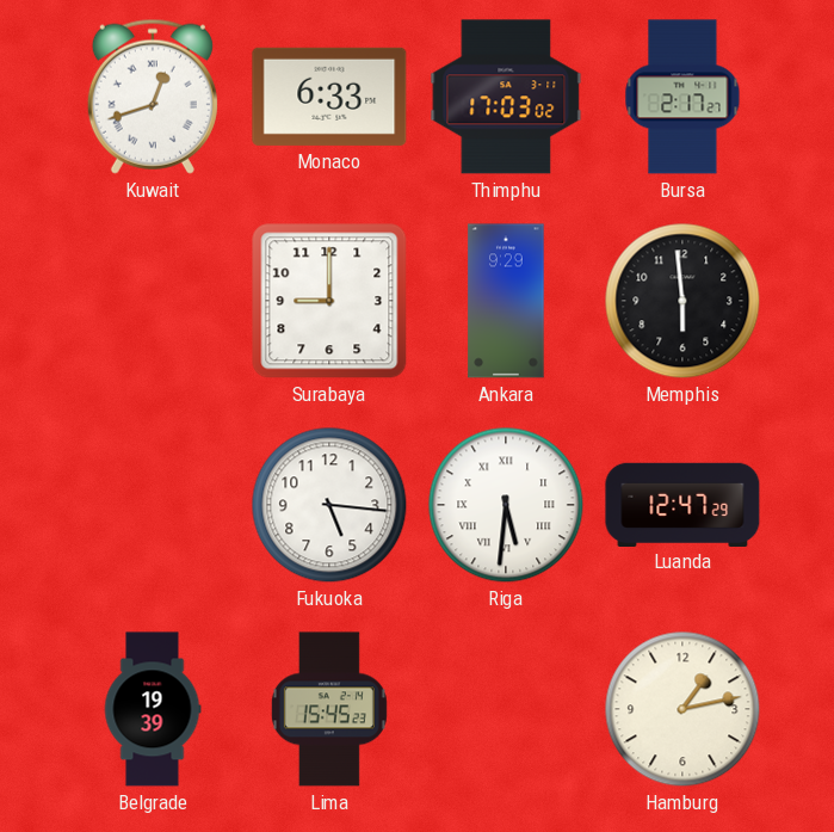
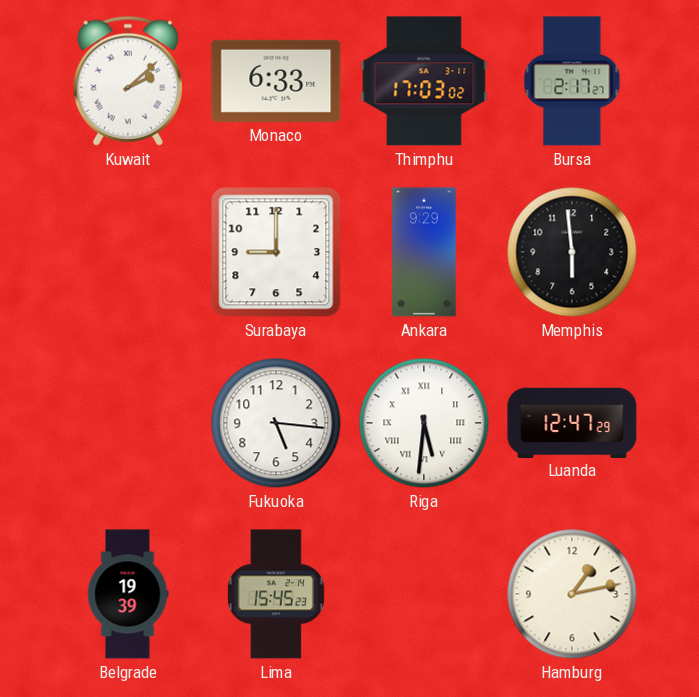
Kuwait: 12:42 -> 2:08 (128, 81)
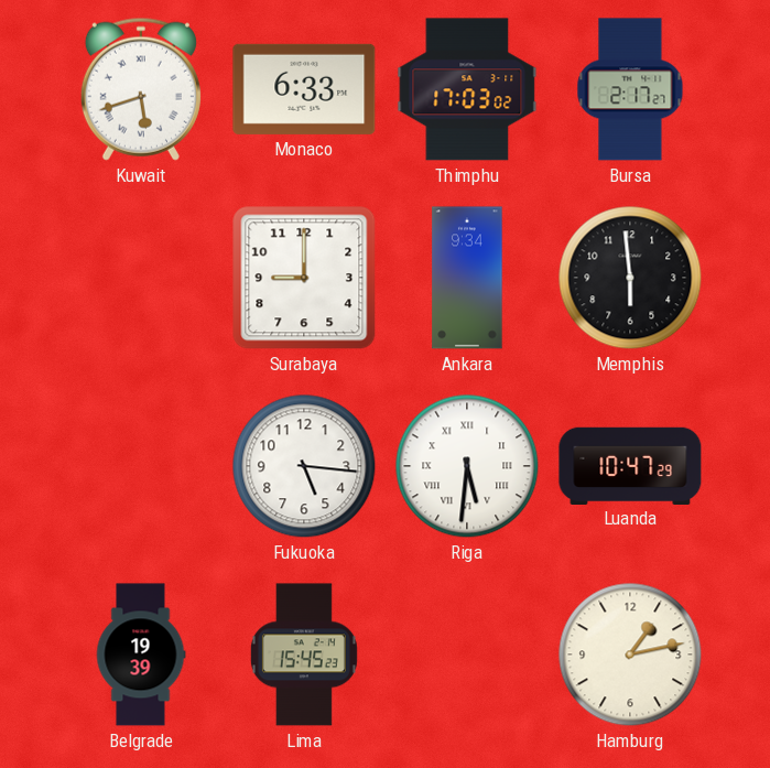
Kuwait: 2:08 -> 5:42 (141, 89)
Ankara: 9:29 -> 9:34 (467, 278)
Luanda: 12:47 -> 10:47 (630, 465)
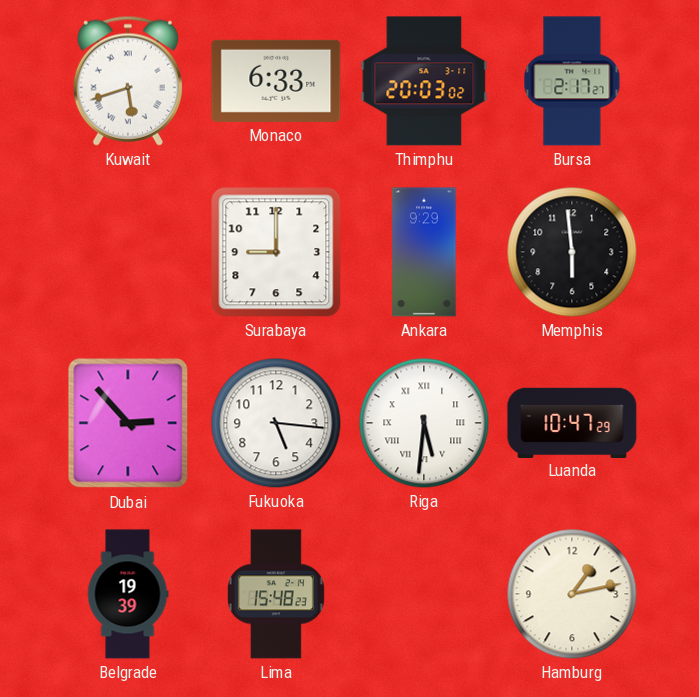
Thimphu: 17:03 -> 20:03 (424, 81)
Ankara: 9:34 -> 9:29 (424, 252)
Dubai: none -> 2:53 (128, 423)
Lima: 15:45 -> 15:48 (276, 594)
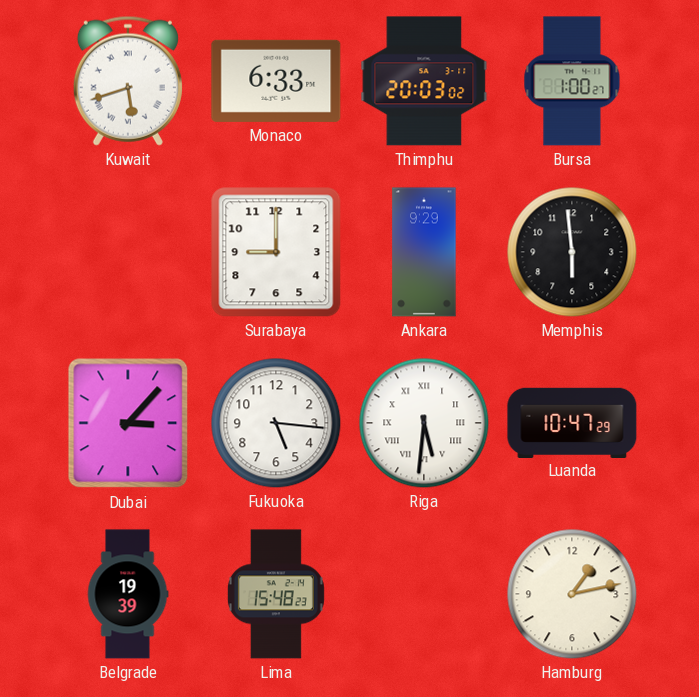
Bursa: 2:17 -> 1:00 (572, 81)
Dubai: 2:53 -> 3:07 (128, 423)
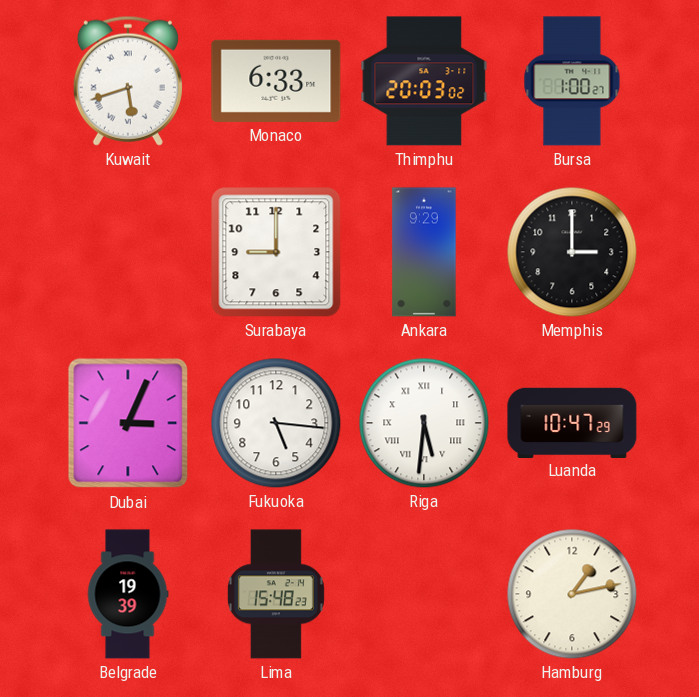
Memphis: 5:59 -> 3:00 (572, 252)
Dubai: 3:07 -> 3:04 (128, 423)
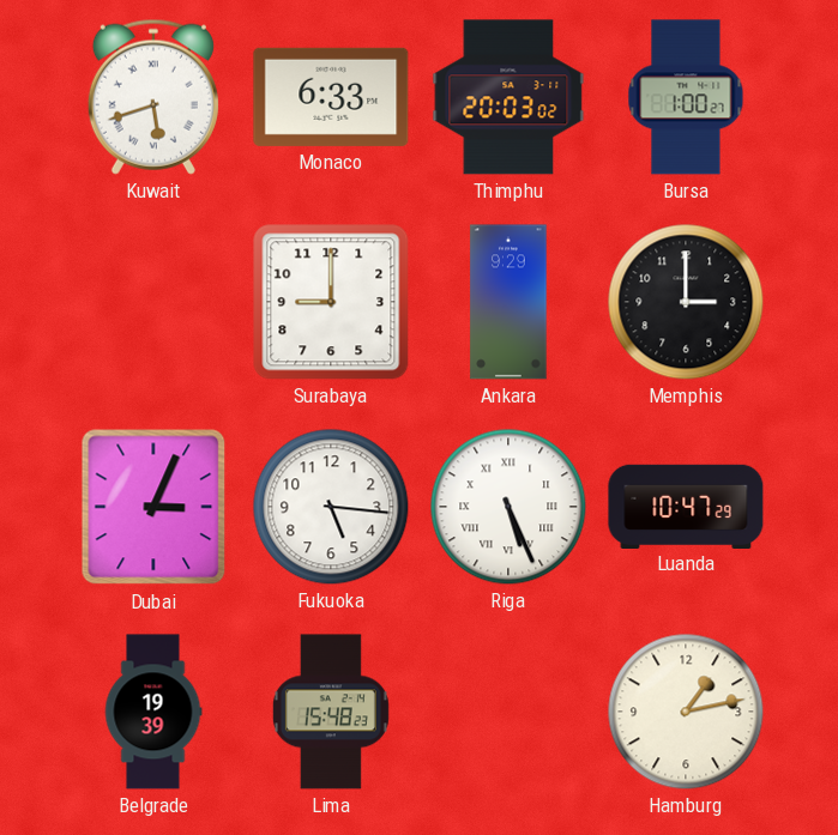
Riga: 5:31 -> 5:26 (508, 507)
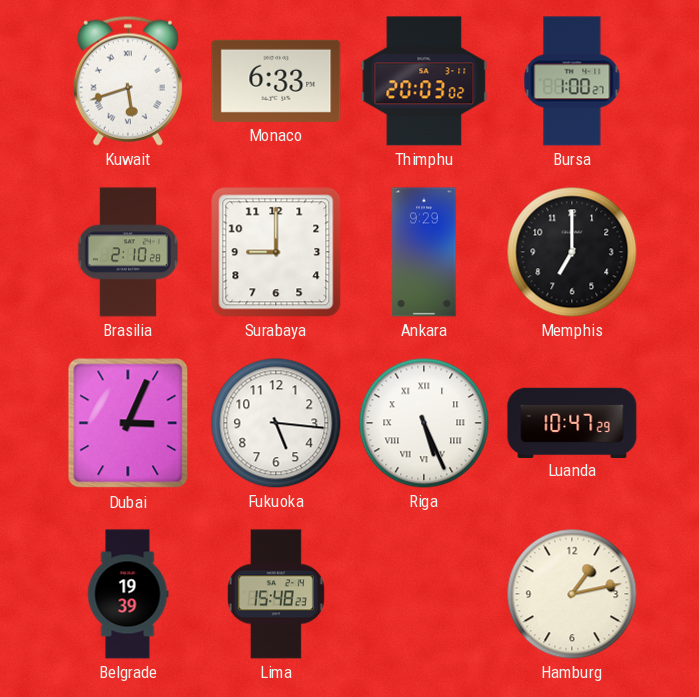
Brasilia: none -> 2:10 (128, 252)
Memphis: 3:00 -> 7:00 (572, 252)
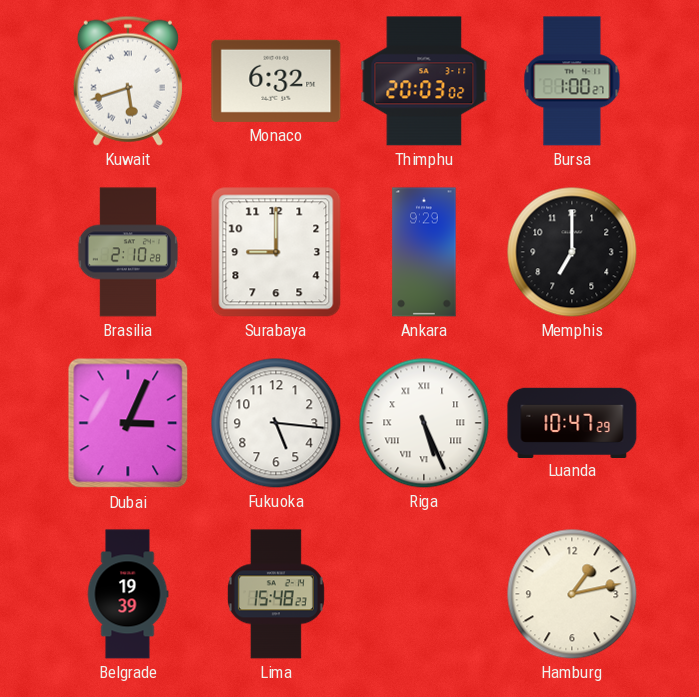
Monaco: 6:33 -> 6:32 (276, 81)
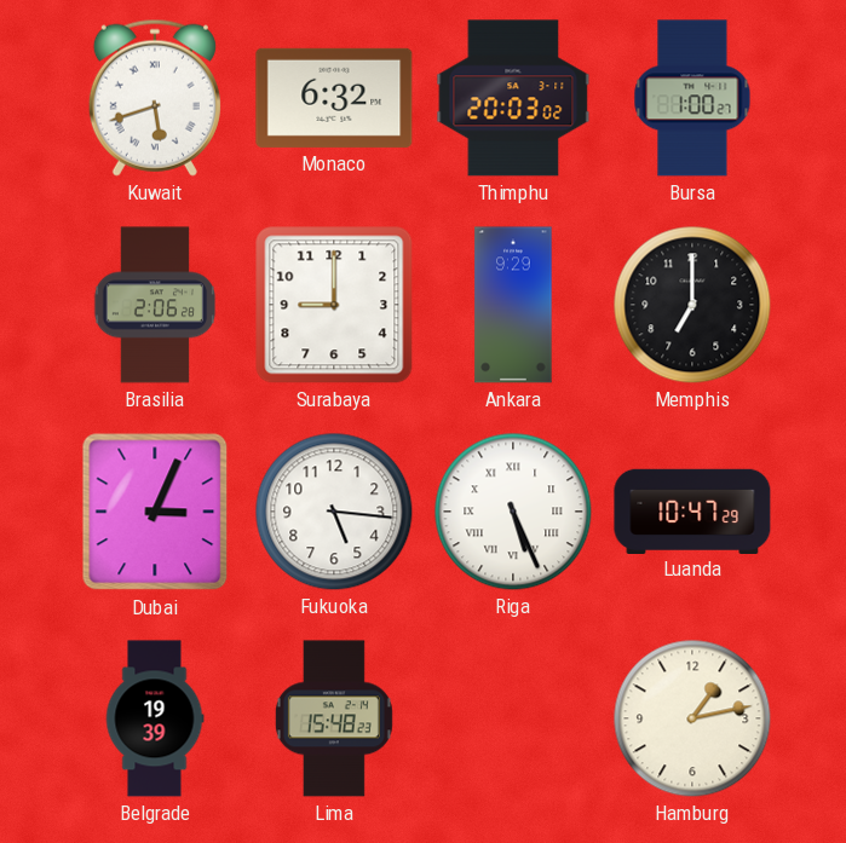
Brasilia: 2:10 -> 2:06 (155, 305)
